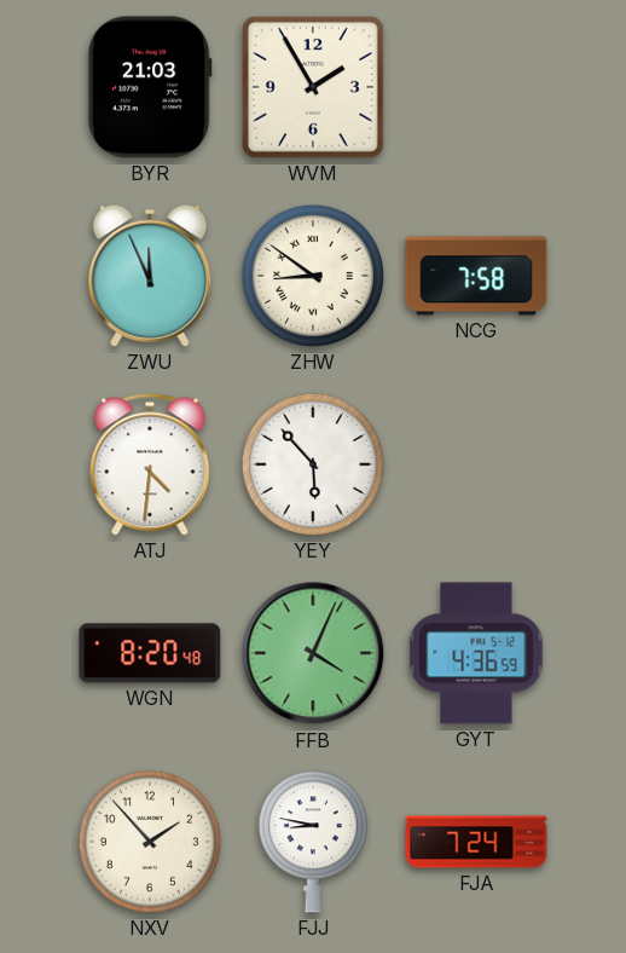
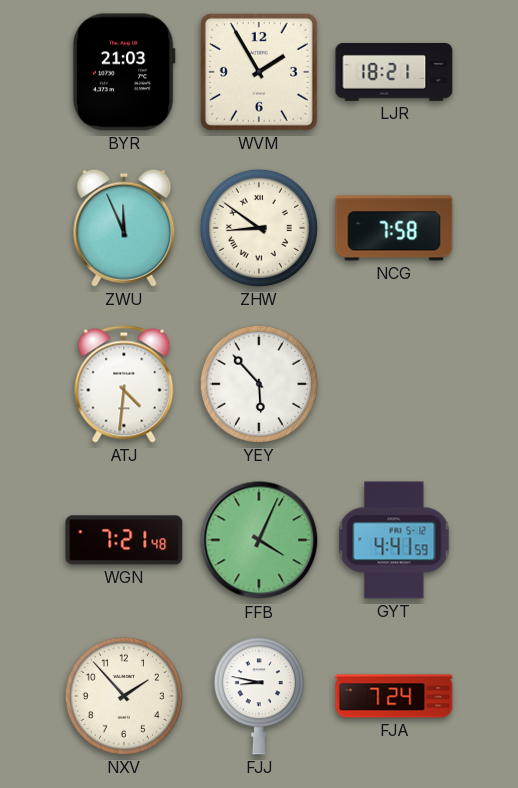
LJR: none -> 18:21 (394, 72)
WGN: 8:20 -> 7:21 (124, 540)
GYT: 4:36 -> 4:41 (394, 540)
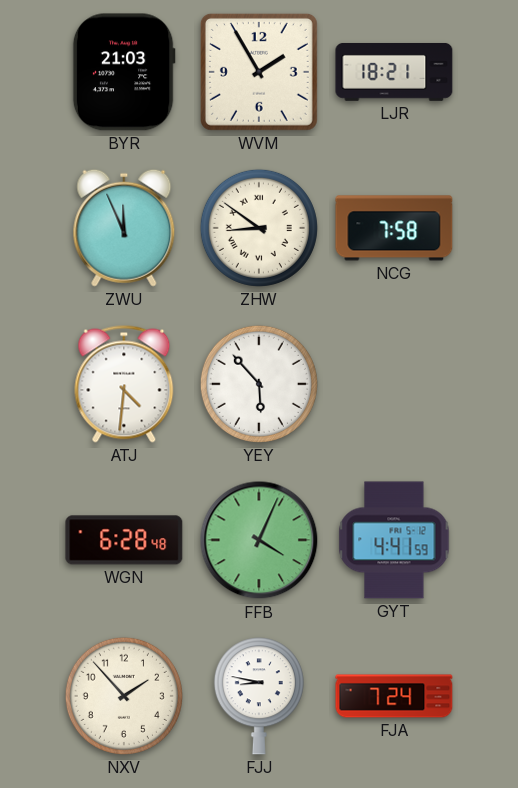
WGN: 7:21 -> 6:28 (124, 540)
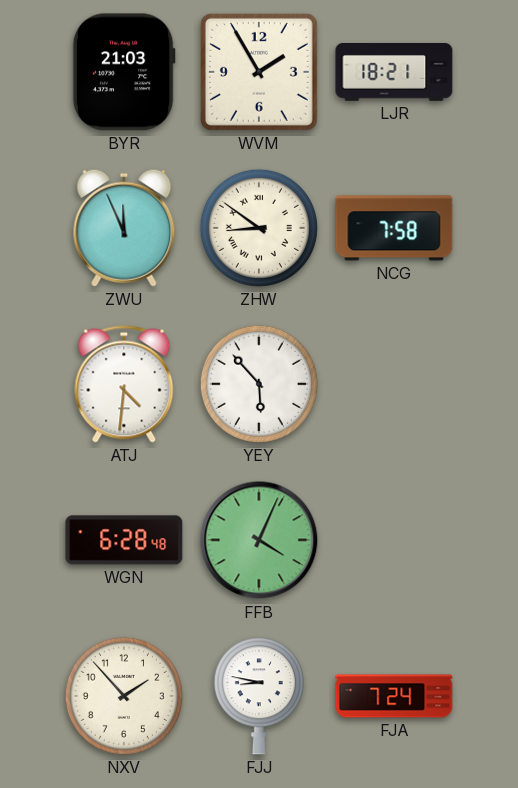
GYT: 4:41 -> none (394, 540)
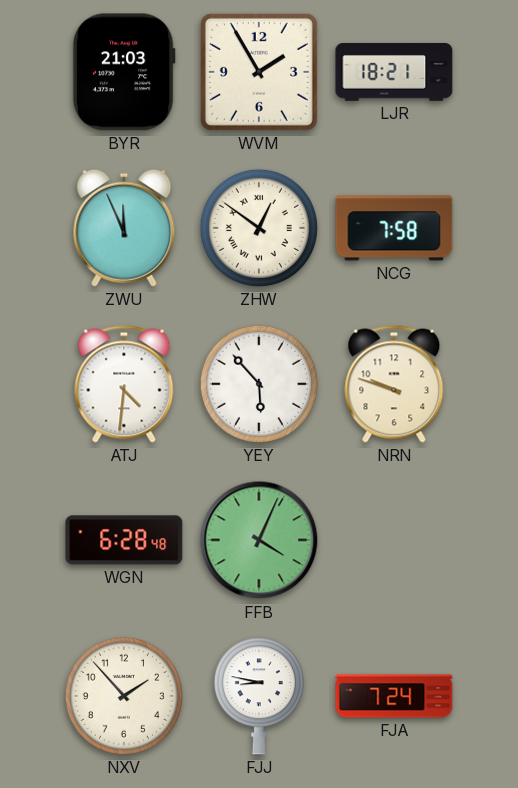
ZHW: 8:51 -> 12:51 (259, 228)
NRN: none -> 9:48 (394, 384)
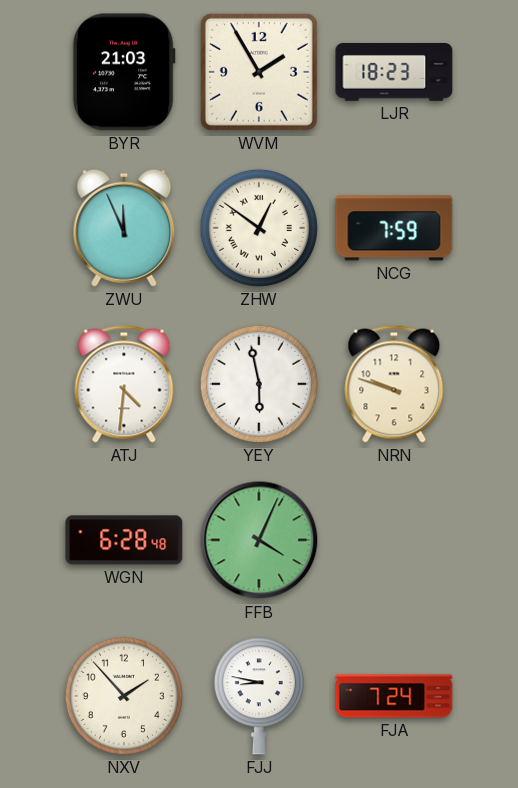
LJR: 18:21 -> 18:23 (394, 72)
NCG: 7:58 -> 7:59 (394, 228)
YEY: 5:53 -> 5:58 (259, 384)
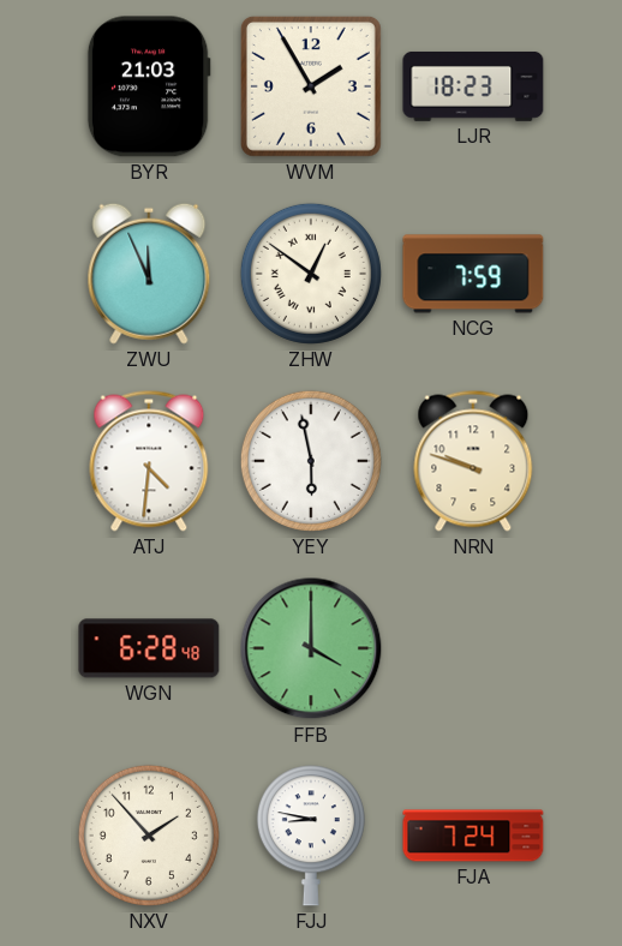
FFB: 4:04 -> 4:00 (311, 648)
